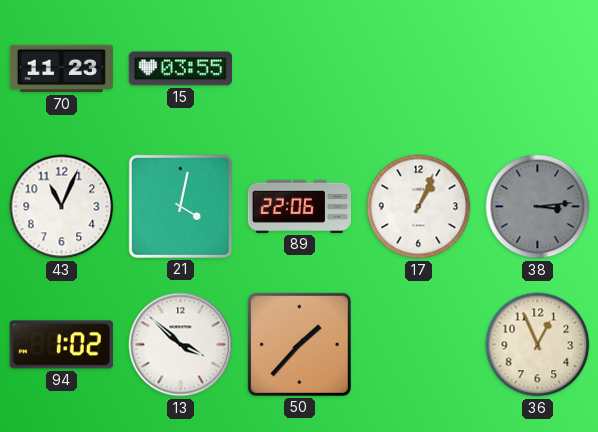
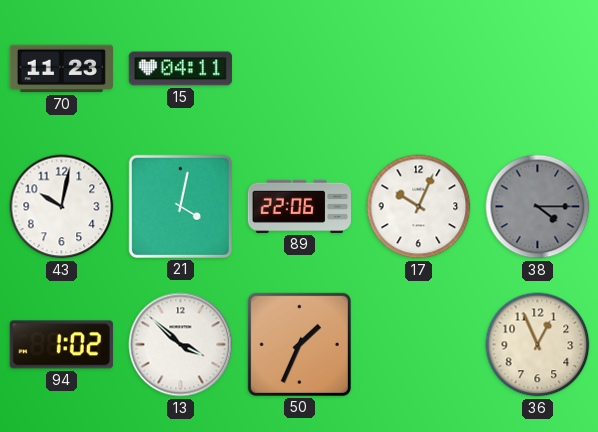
15: 03:55 -> 04:11 (180, 69)
43: 11:04 -> 10:02 (62, 207)
17: 1:04 -> 10:04 (419, 207)
38: 3:14 -> 4:15 (538, 207)
50: 1:37 -> 1:34 (299, 344)
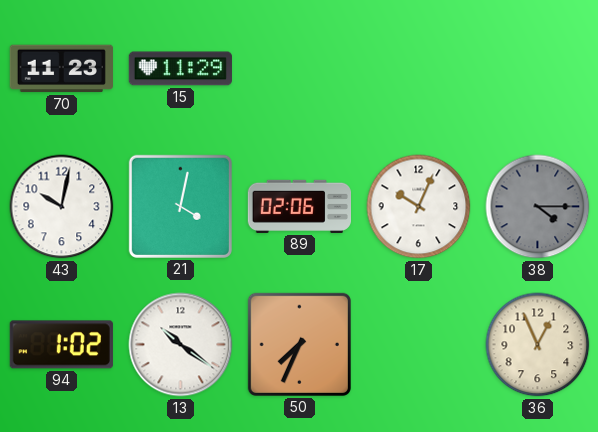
15: 04:11 -> 11:29 (180, 69)
89: 22:06 -> 02:06 (299, 206)
13: 3:52 -> 10:21 (181, 345)
50: 1:34 -> 7:34 (299, 344)
